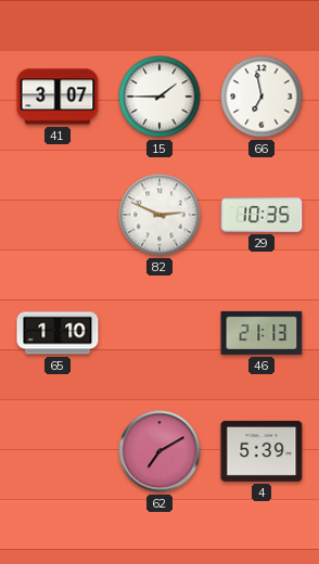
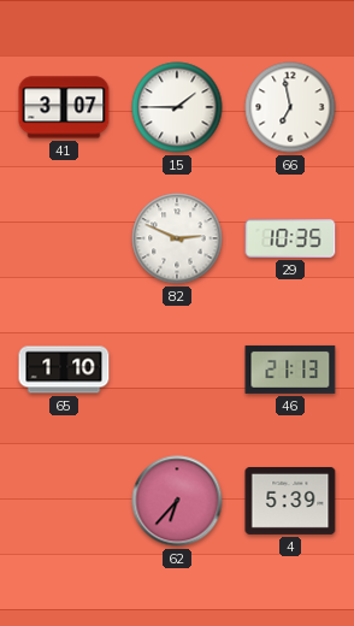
62: 7:10 -> 6:37 (177, 501)
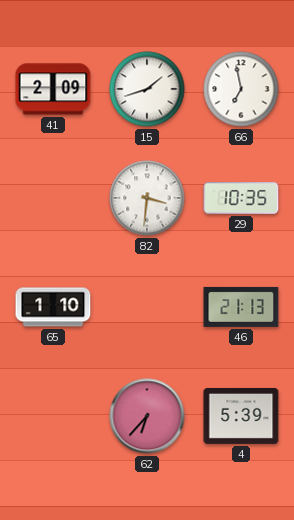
41: 3:07 -> 2:09 (53, 89)
15: 1:45 -> 1:42 (147, 89)
82: 2:49 -> 3:31 (147, 198)
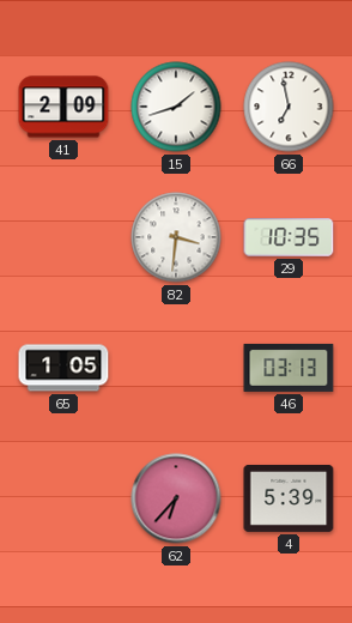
65: 1:10 -> 1:05 (63, 368)
46: 21:13 -> 03:13 (289, 368)
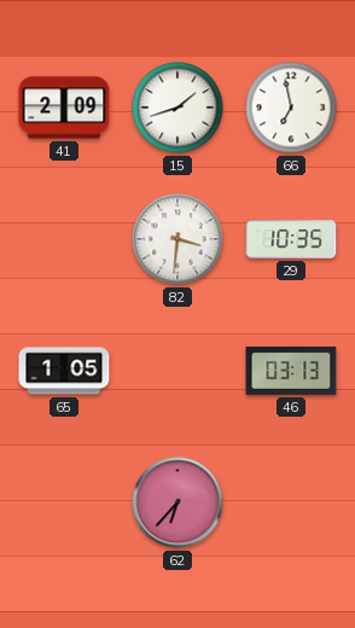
4: 5:39 -> none (289, 498)
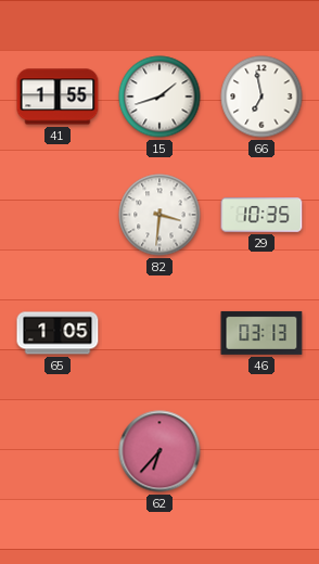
41: 2:09 -> 1:55 (58, 97)
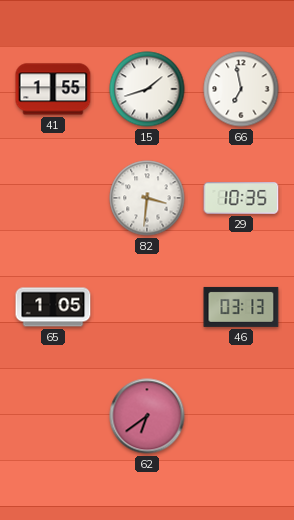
62: 6:37 -> 6:39 (147, 416)
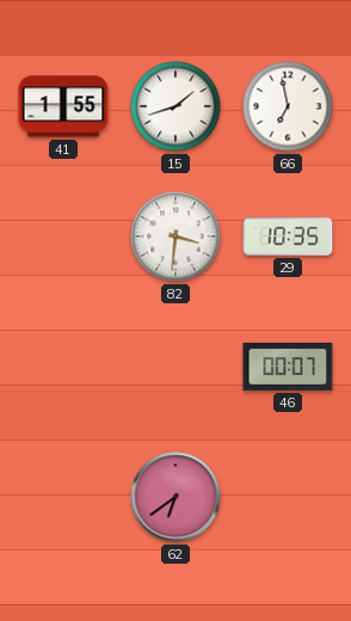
65: 1:05 -> none (53, 307)
46: 03:13 -> 00:07 (288, 367)
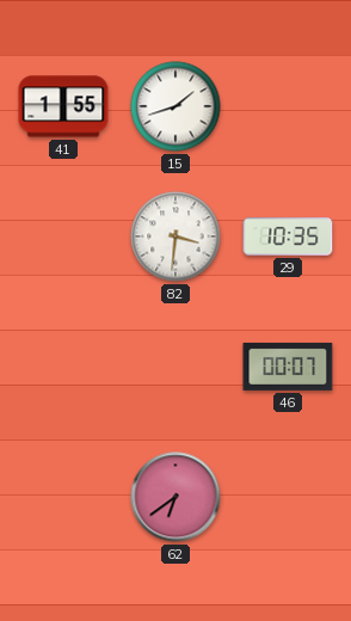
66: 6:58 -> none (288, 106)
